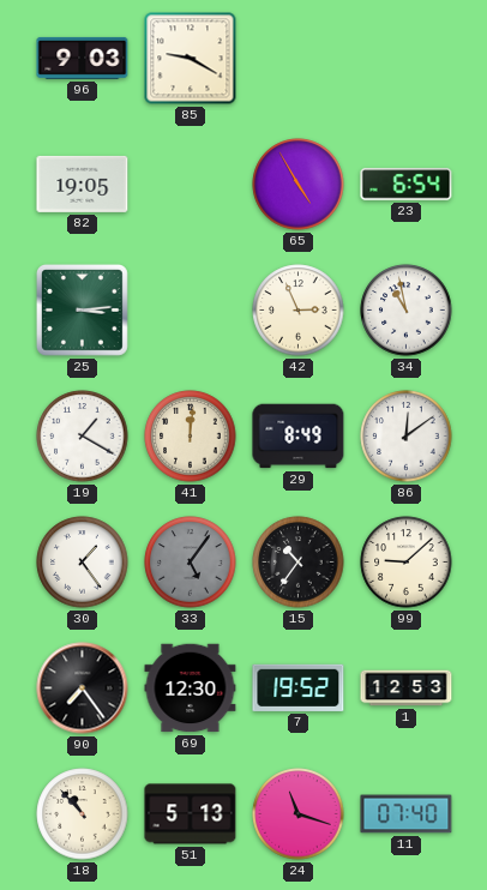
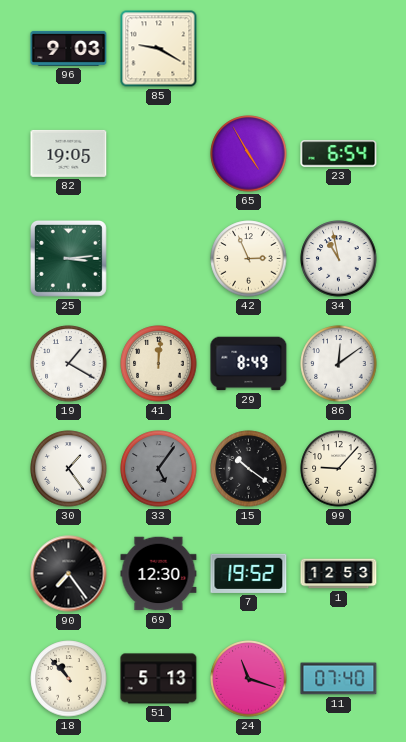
15: 10:36 -> 10:21 (249, 469)
99: 9:08 -> 9:07 (339, 469)
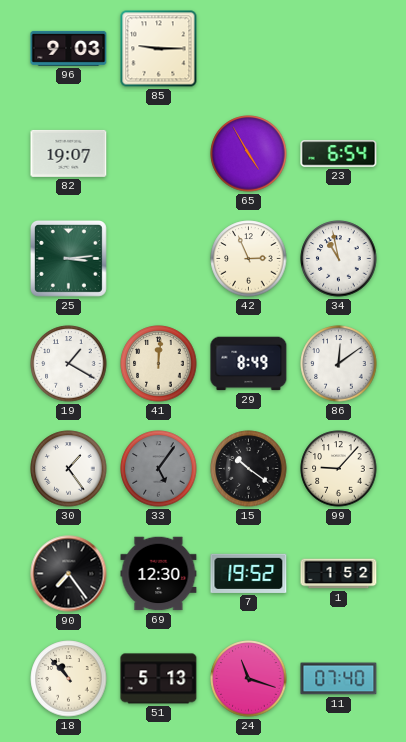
85: 9:20 -> 9:15 (159, 49)
82: 19:05 -> 19:07 (69, 153)
1: 12:53 -> 1:52 (339, 574)
